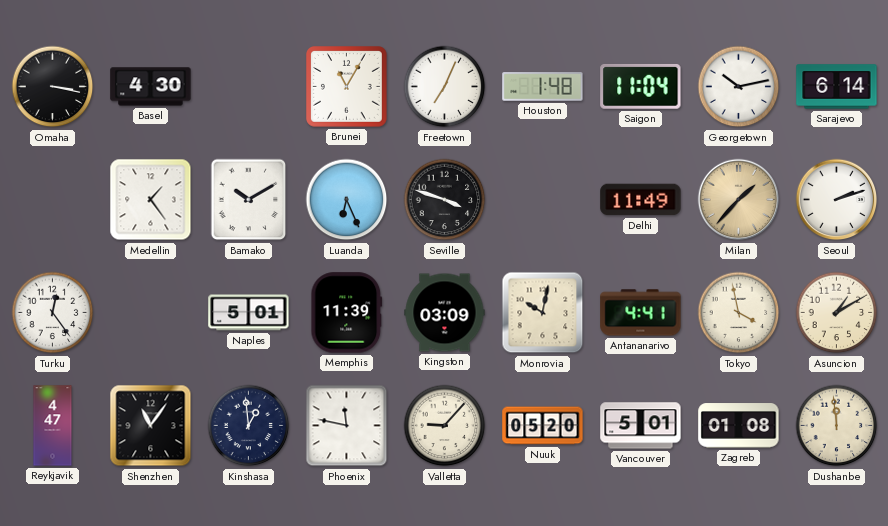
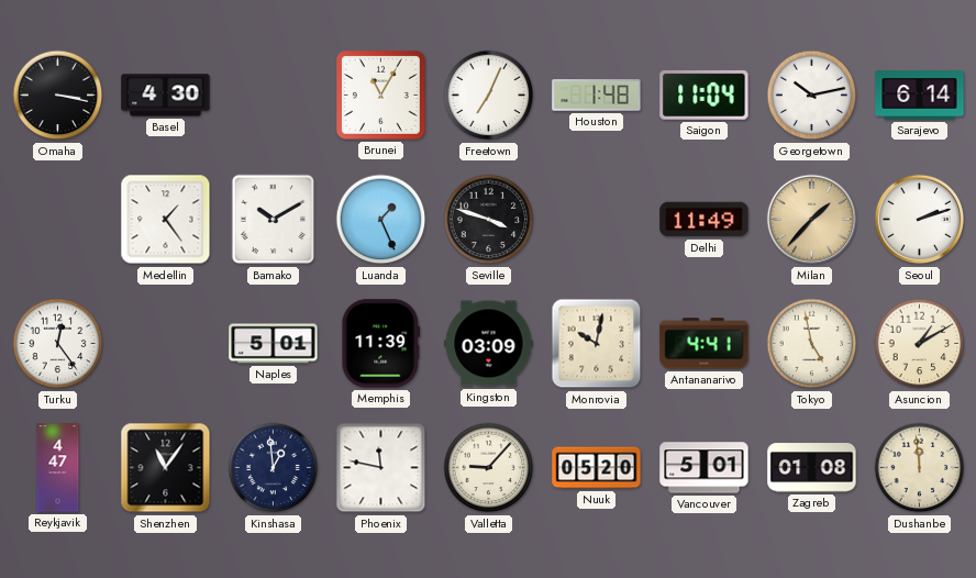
Luanda: 6:26 -> 1:26 (381, 220)
Tokyo: 3:58 -> 4:58 (812, 344)
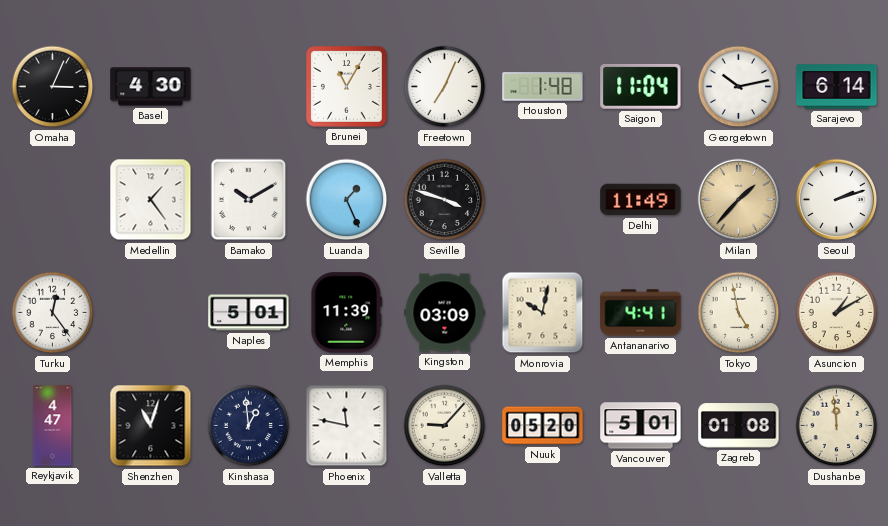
Omaha: 3:17 -> 3:04 (53, 87)
Shenzhen: 11:06 -> 11:03 (151, 426)
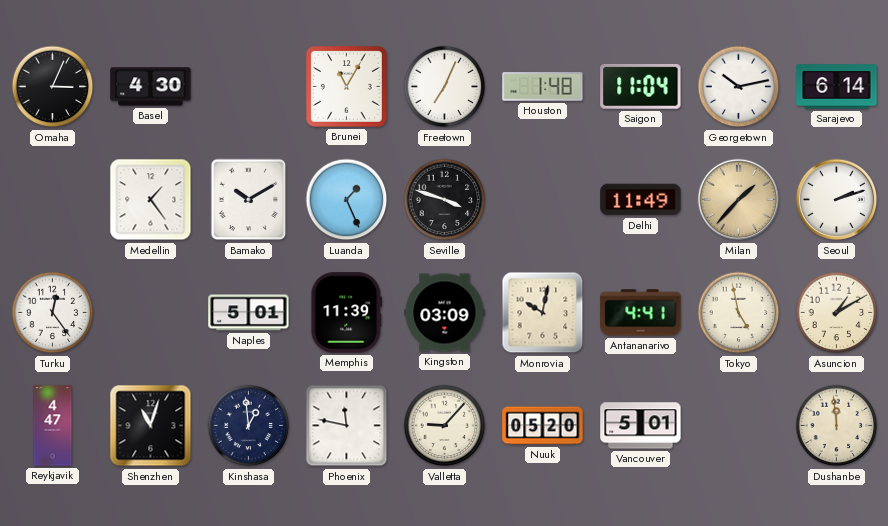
Zagreb: 01:08 -> none (739, 426)
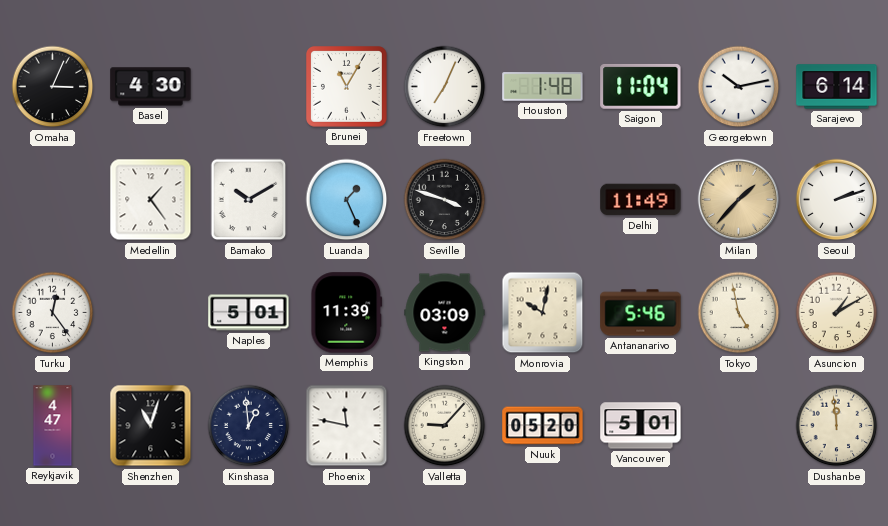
Antananarivo: 4:41 -> 5:46 (641, 313)
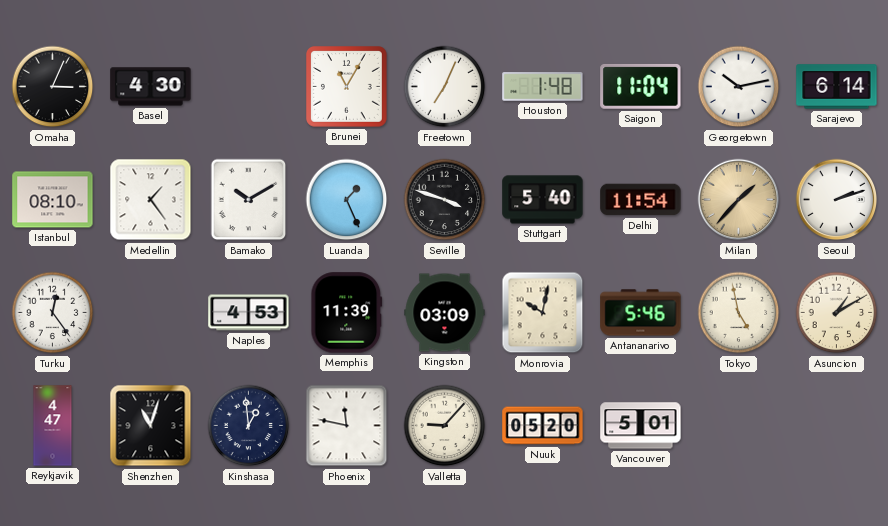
Istanbul: none -> 08:10 (53, 200)
Stuttgart: none -> 5:40 (543, 200)
Delhi: 11:49 -> 11:54 (641, 200)
Naples: 5:01 -> 4:53 (249, 313)
Dushanbe: 11:59 -> none (837, 426)
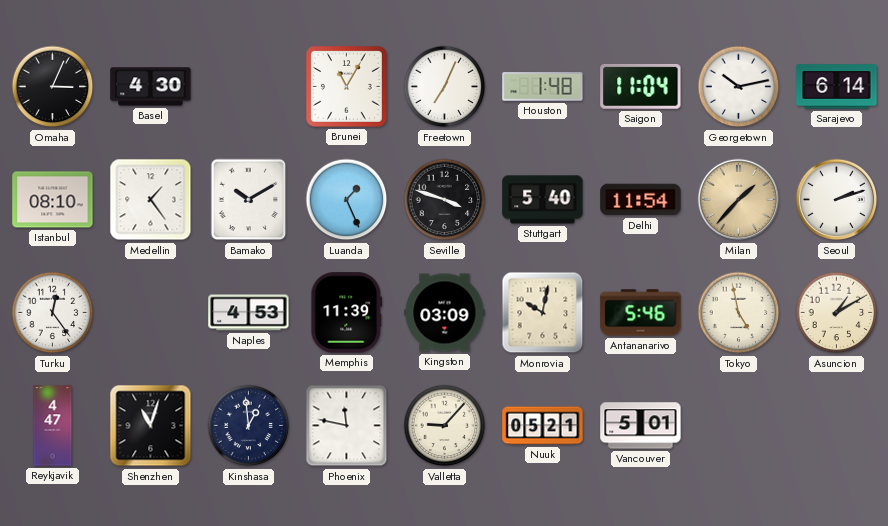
Nuuk: 05:20 -> 05:21 (543, 426)
